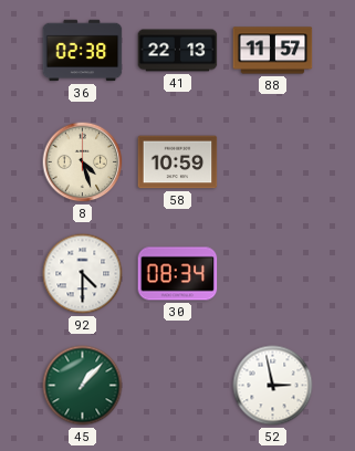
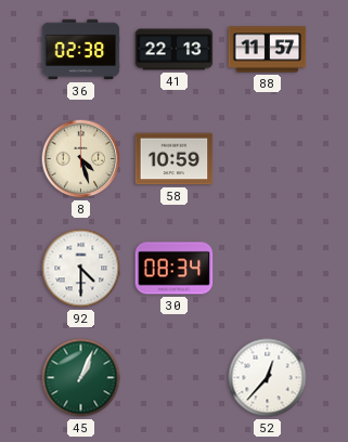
45: 1:07 -> 1:04 (81, 378)
52: 2:58 -> 12:37 (268, 378)
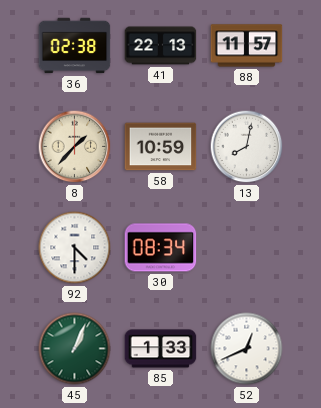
8: 4:27 -> 1:37 (75, 147)
13: none -> 8:02 (247, 147)
85: none -> 1:33 (161, 349)
52: 12:37 -> 12:41 (247, 349)
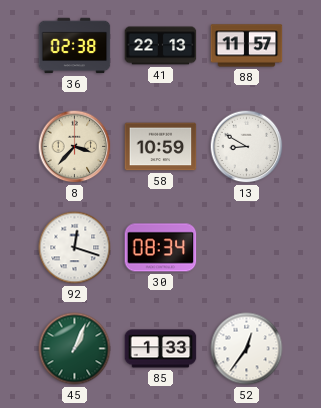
8: 1:37 -> 3:37 (75, 147)
13: 8:02 -> 8:50 (247, 147)
92: 4:30 -> 12:18 (75, 248)
52: 12:41 -> 12:36 (247, 349)
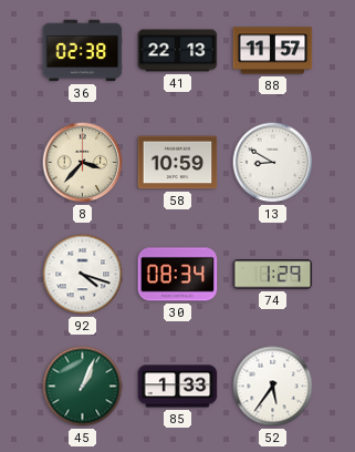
92: 12:18 -> 4:18 (83, 275)
74: none -> 1:29 (273, 275)
52: 12:36 -> 5:36 (273, 387)
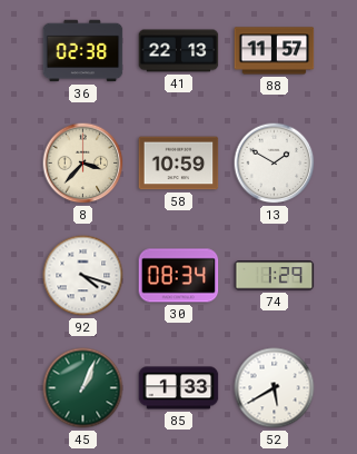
13: 8:50 -> 1:50 (275, 164)
52: 5:36 -> 5:40 (275, 388)
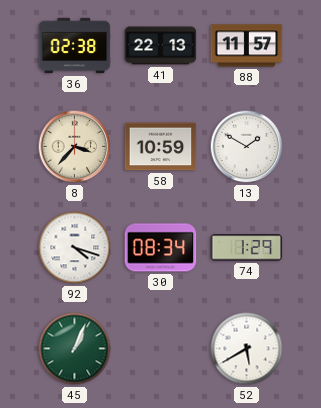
85: 1:33 -> none (179, 388)
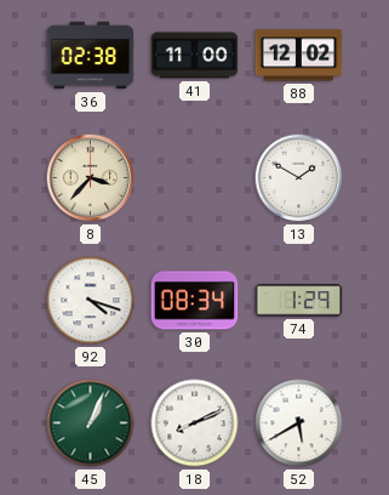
41: 22:13 -> 11:00 (195, 56)
88: 11:57 -> 12:02 (299, 56)
58: 10:59 -> none (161, 147)
18: none -> 8:11 (195, 423)
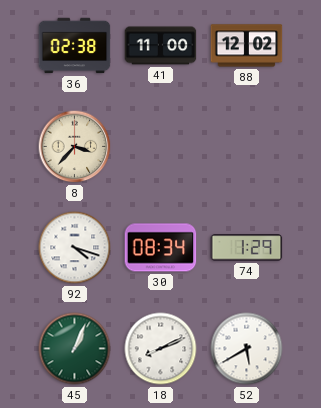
13: 1:50 -> none (299, 178)
